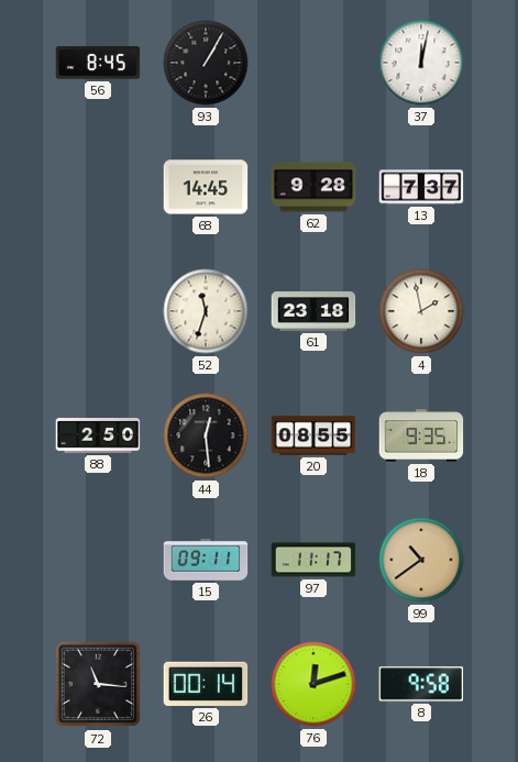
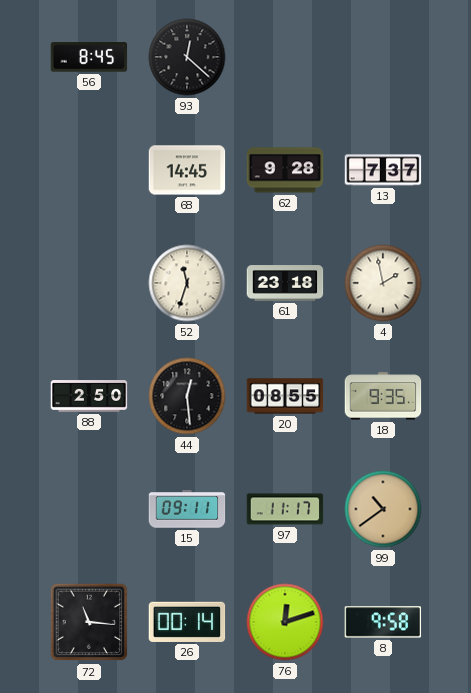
93: 1:05 -> 12:22 (187, 57)
37: 12:02 -> none (421, 63)
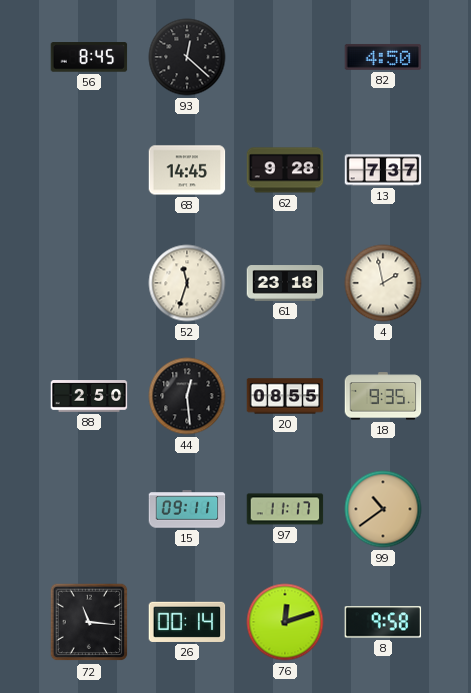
82: none -> 4:50 (383, 57)
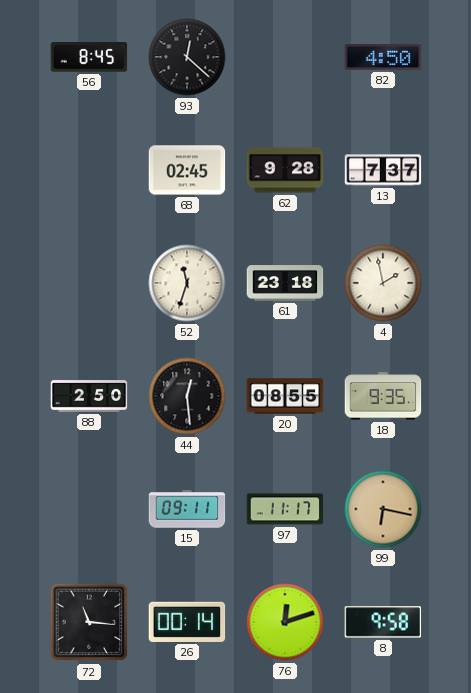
68: 14:45 -> 02:45 (187, 170)
99: 10:39 -> 6:17 (383, 509)
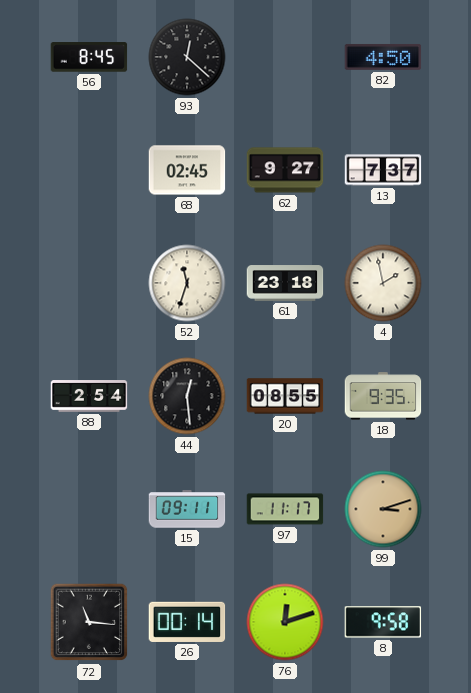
62: 9:28 -> 9:27 (285, 170)
88: 2:50 -> 2:54 (89, 396)
99: 6:17 -> 3:12 (383, 509)
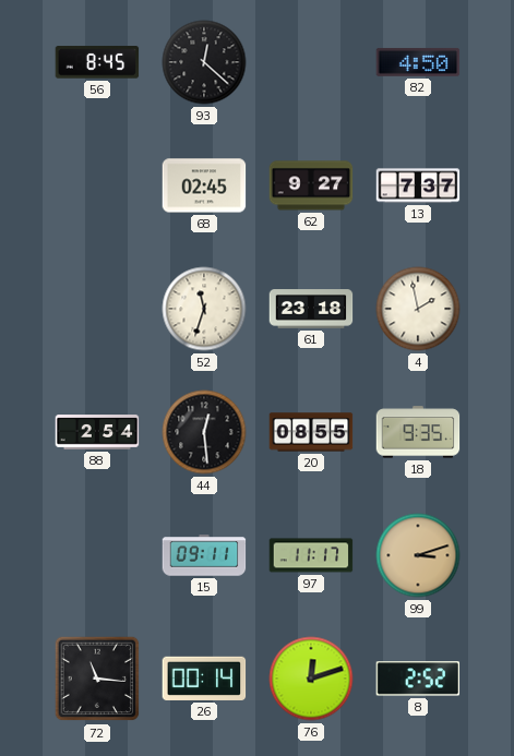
8: 9:58 -> 2:52 (418, 679)
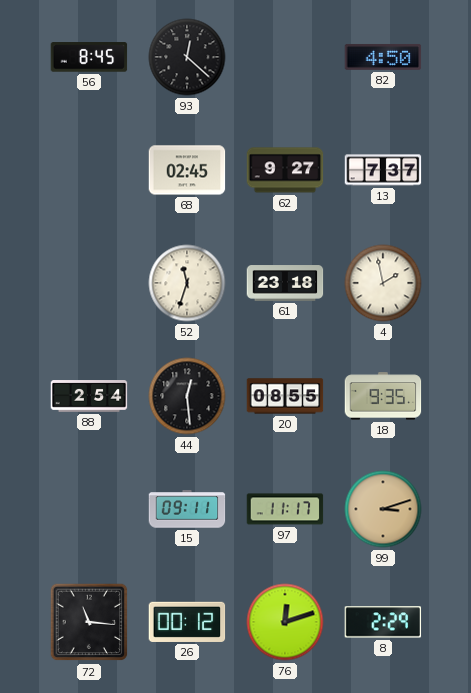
26: 00:14 -> 00:12 (187, 622)
8: 2:52 -> 2:29 (383, 622)
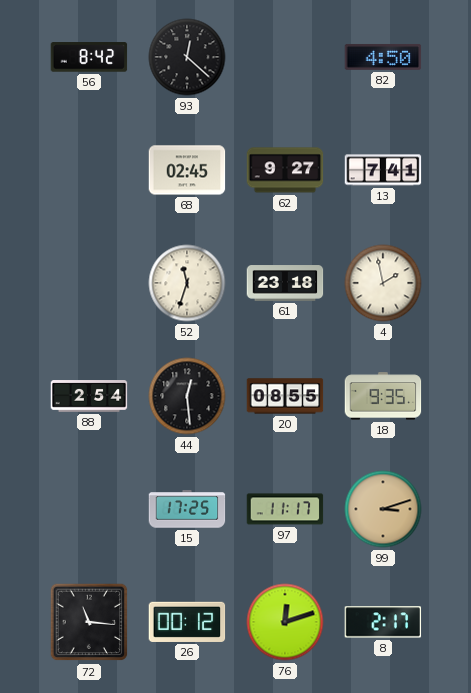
56: 8:45 -> 8:42 (89, 57)
13: 7:37 -> 7:41 (383, 170)
15: 09:11 -> 17:25 (187, 509)
8: 2:29 -> 2:17 (383, 622)
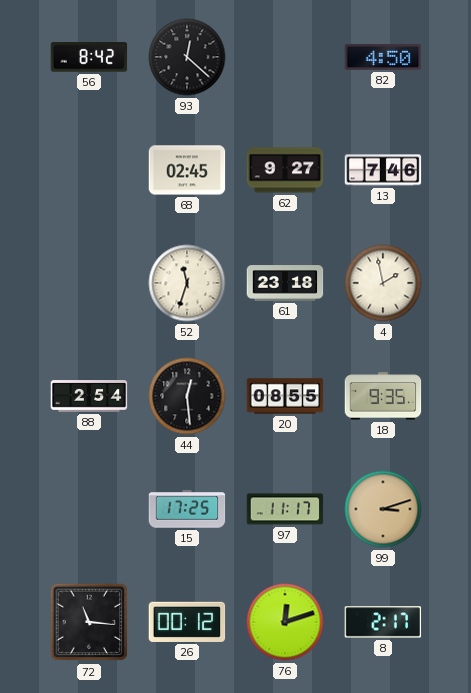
13: 7:41 -> 7:46 (383, 170)
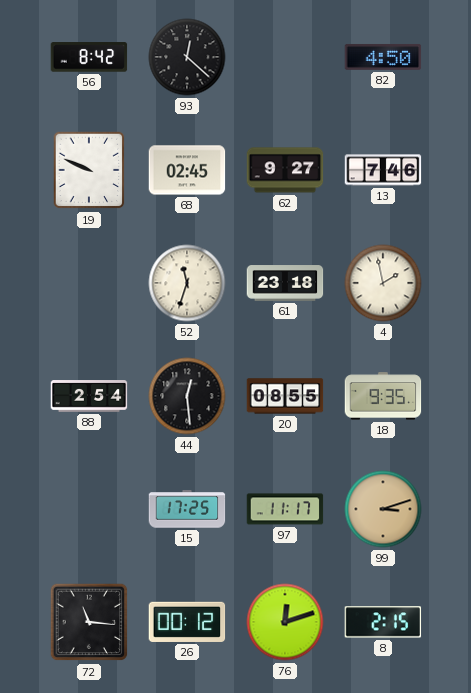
19: none -> 9:49 (89, 170)
8: 2:17 -> 2:15 (383, 622)
